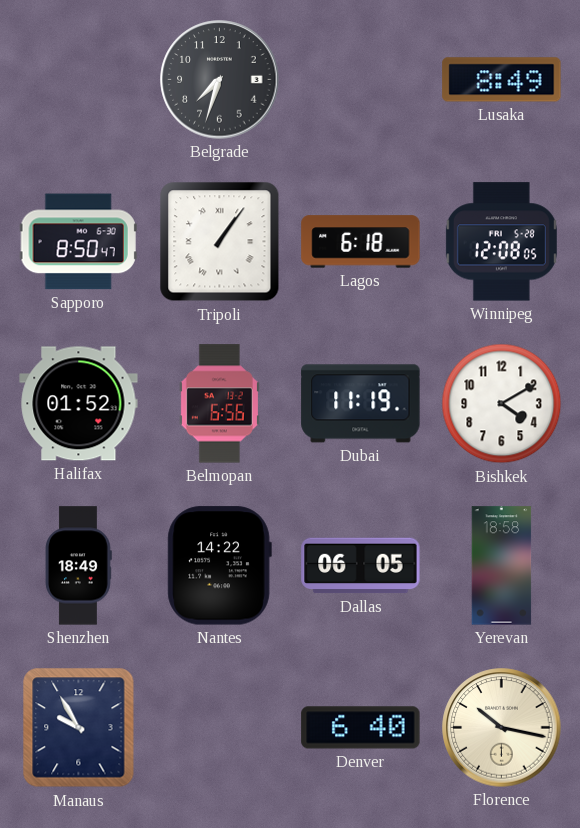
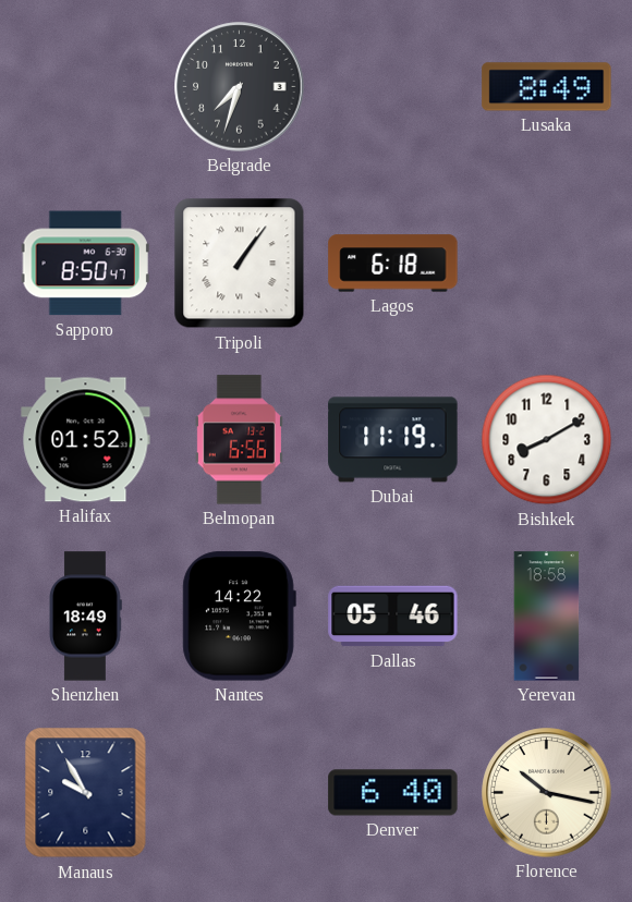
Winnipeg: 12:08 -> none (501, 242)
Bishkek: 4:10 -> 8:10 (547, 440)
Dallas: 06:05 -> 05:46 (393, 617)
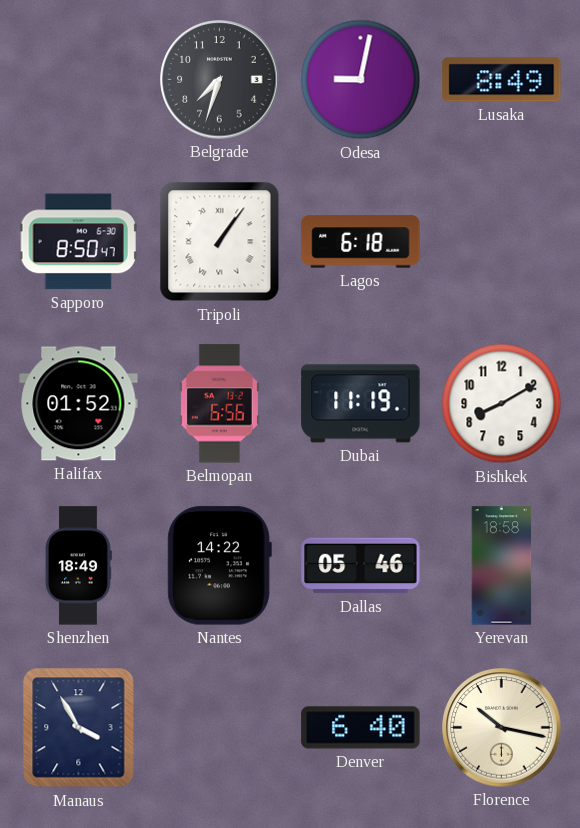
Odesa: none -> 9:02 (361, 80)
Manaus: 9:55 -> 3:55 (79, 728)
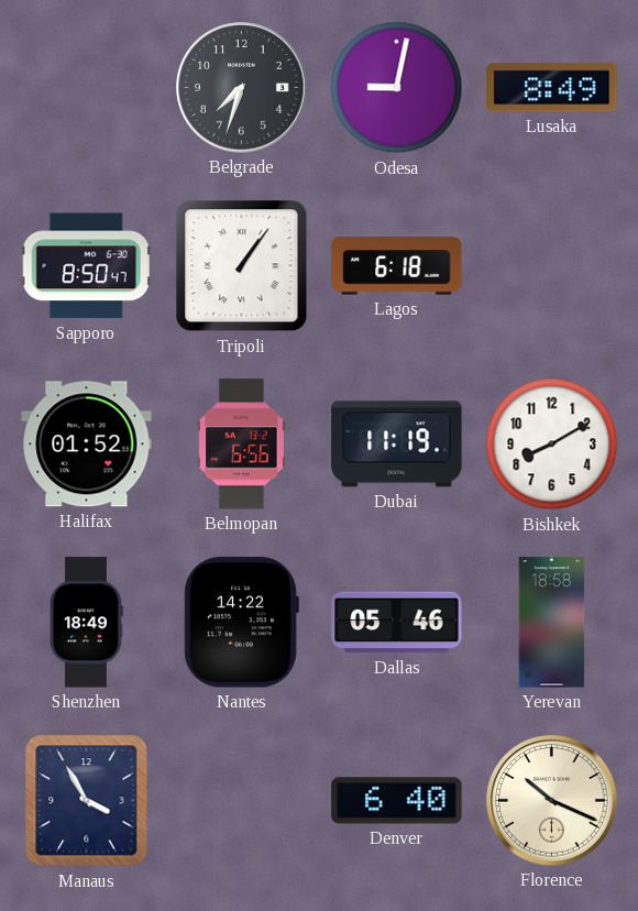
Florence: 10:17 -> 10:19 (552, 801)
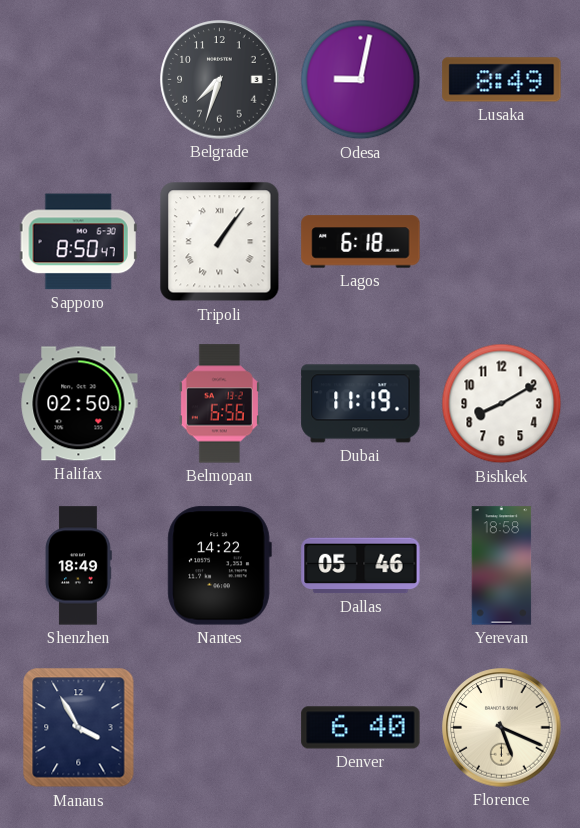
Halifax: 01:52 -> 02:50 (79, 404)
Florence: 10:19 -> 5:19 (502, 728)
